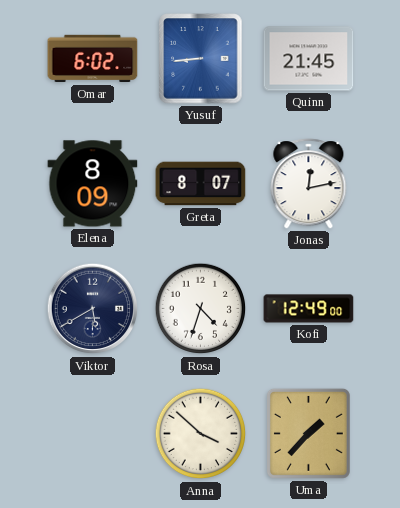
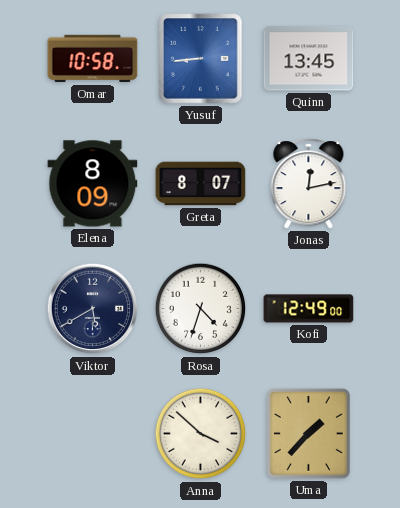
Omar: 6:02 -> 10:58 (93, 59)
Quinn: 21:45 -> 13:45 (309, 59)
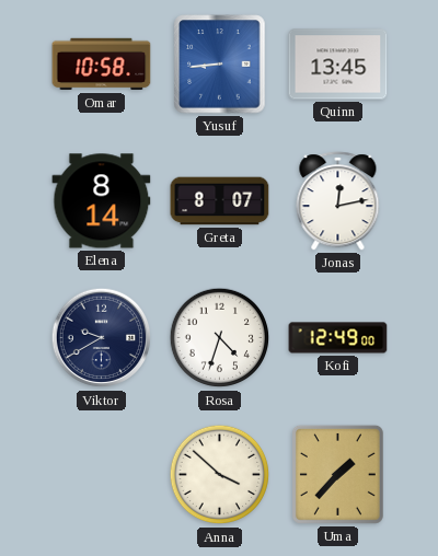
Elena: 8:09 -> 8:14 (102, 201)
Viktor: 5:40 -> 9:40 (102, 338)
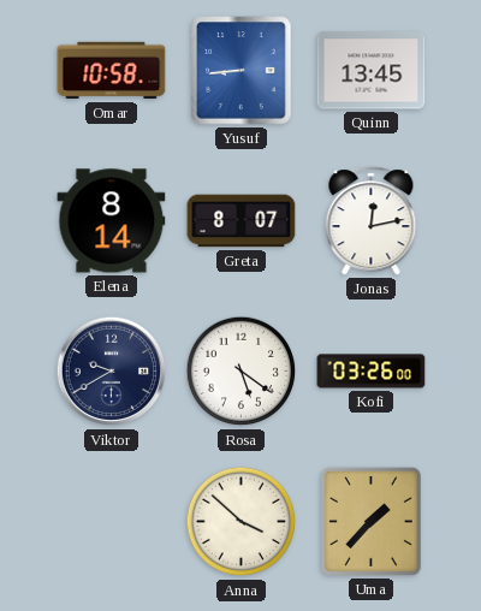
Rosa: 4:33 -> 5:21 (242, 372)
Kofi: 12:49 -> 03:26 (372, 372)
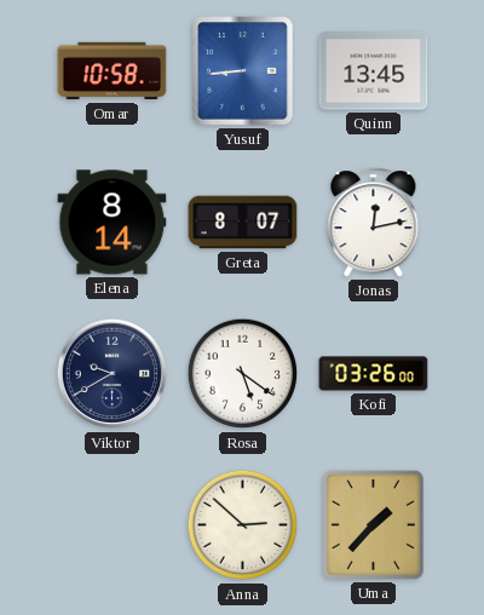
Anna: 3:52 -> 2:52 (243, 525)
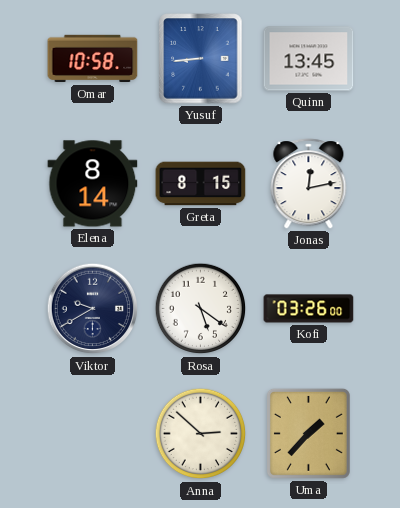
Greta: 8:07 -> 8:15 (201, 184)
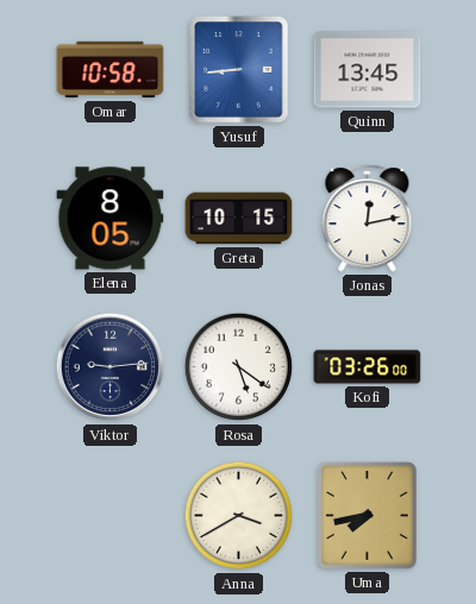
Elena: 8:14 -> 8:05 (111, 219)
Greta: 8:15 -> 10:15 (239, 219)
Viktor: 9:40 -> 9:14 (111, 367)
Anna: 2:52 -> 3:40 (239, 516)
Uma: 1:37 -> 7:43 (367, 515)
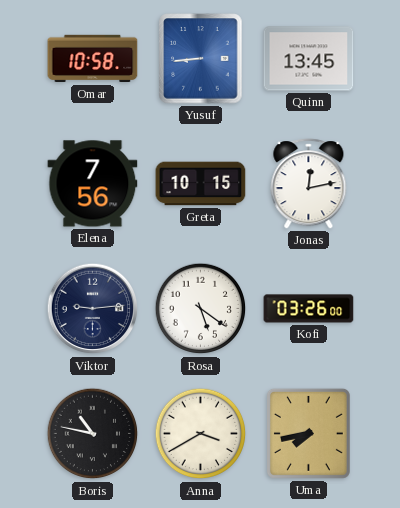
Elena: 8:05 -> 7:56 (93, 184)
Boris: none -> 10:47 (93, 434)
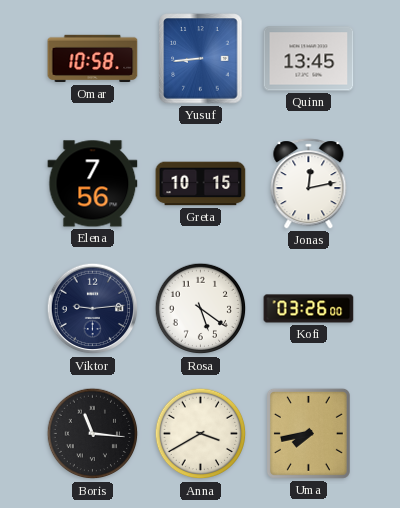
Boris: 10:47 -> 11:16 (93, 434)
